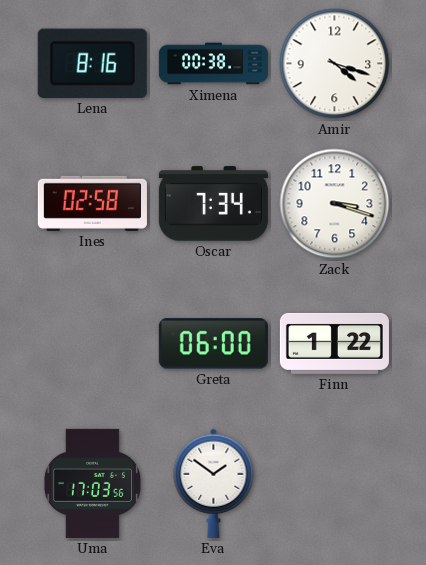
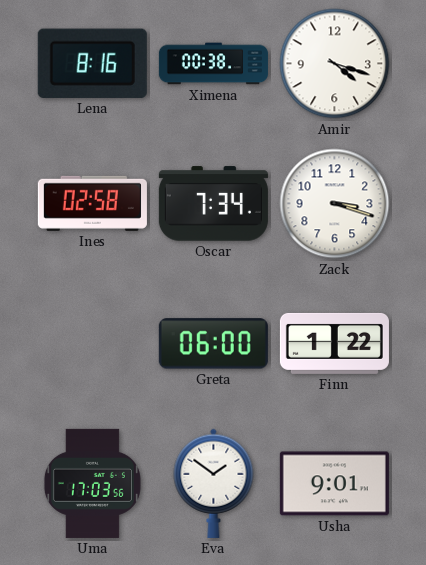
Usha: none -> 9:01 (334, 484)
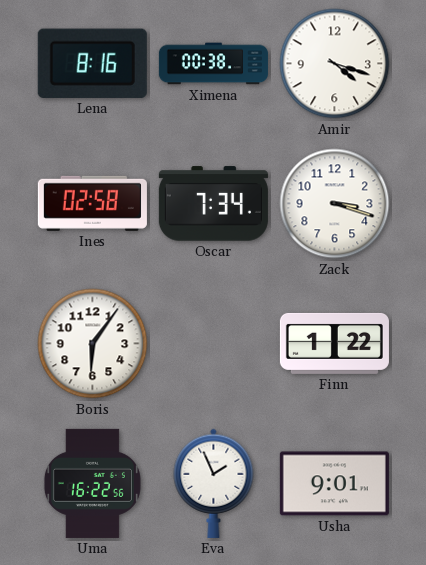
Boris: none -> 6:06 (93, 344)
Greta: 06:00 -> none (213, 344)
Uma: 17:03 -> 16:22 (92, 483)
Eva: 1:51 -> 1:56 (214, 483)
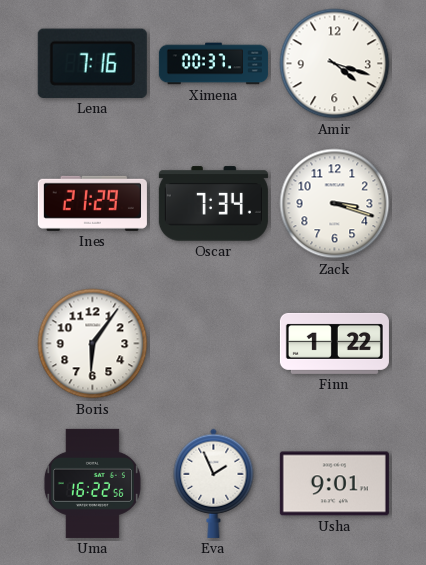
Lena: 8:16 -> 7:16 (92, 63)
Ximena: 00:38 -> 00:37 (213, 64)
Ines: 02:58 -> 21:29 (92, 203)
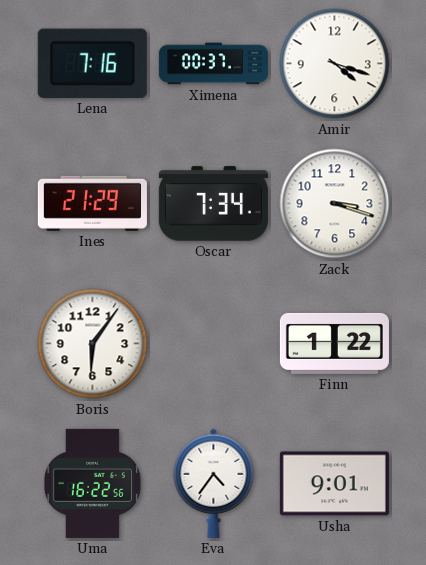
Eva: 1:56 -> 4:36 (214, 483)
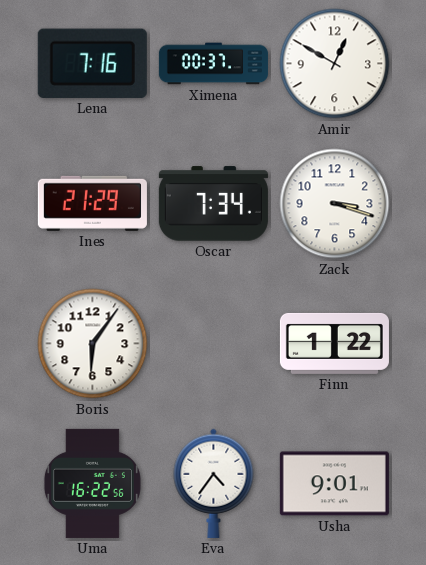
Amir: 4:18 -> 12:50 (335, 64)
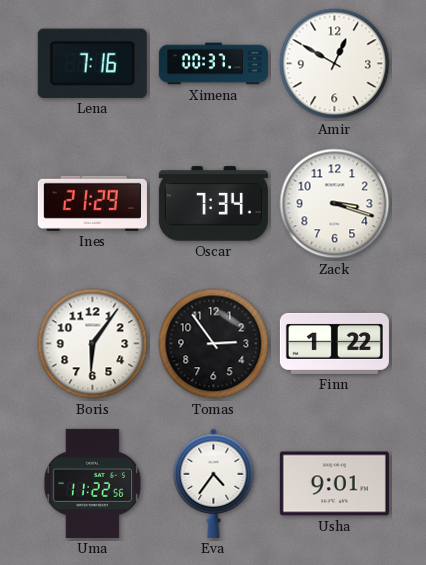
Tomas: none -> 2:54 (214, 344)
Uma: 16:22 -> 11:22 (92, 483)
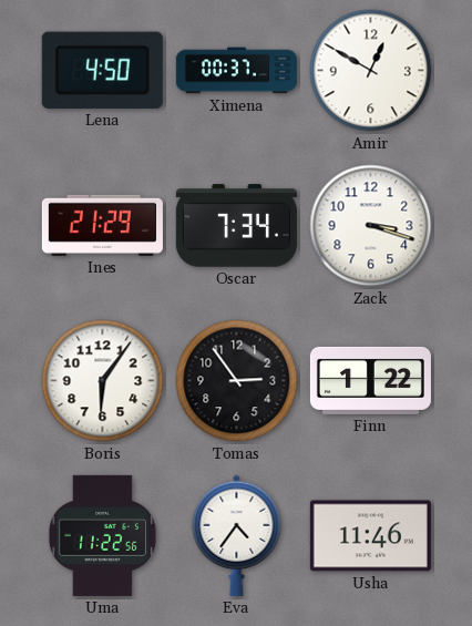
Lena: 7:16 -> 4:50 (102, 70)
Usha: 9:01 -> 11:46 (370, 536)
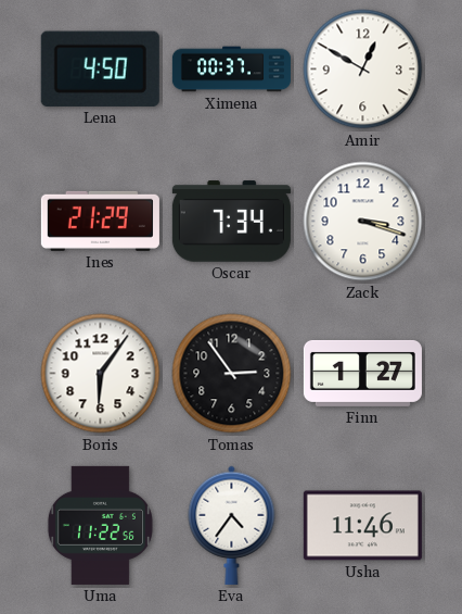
Finn: 1:22 -> 1:27 (362, 373)
